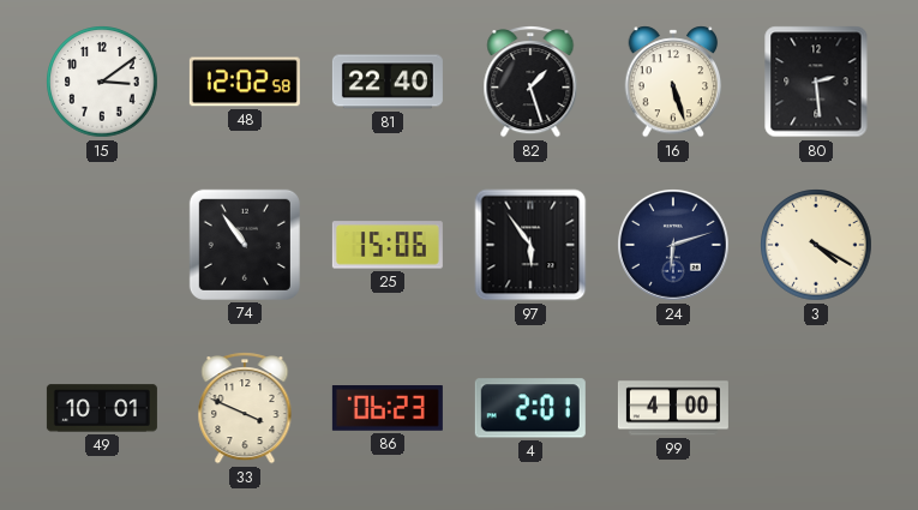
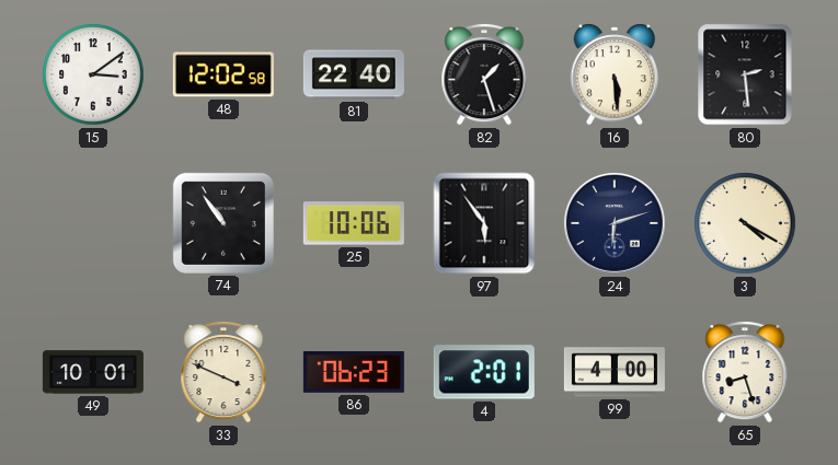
16: 5:27 -> 5:29 (615, 74)
25: 15:06 -> 10:06 (354, 223)
65: none -> 8:27 (745, 372)
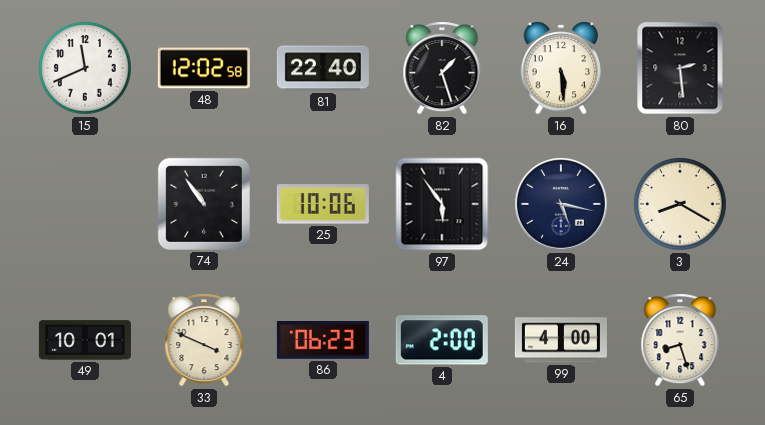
15: 3:09 -> 11:41 (85, 68)
24: 6:12 -> 5:17 (562, 205)
3: 4:20 -> 8:20 (680, 204)
4: 2:01 -> 2:00 (442, 340)
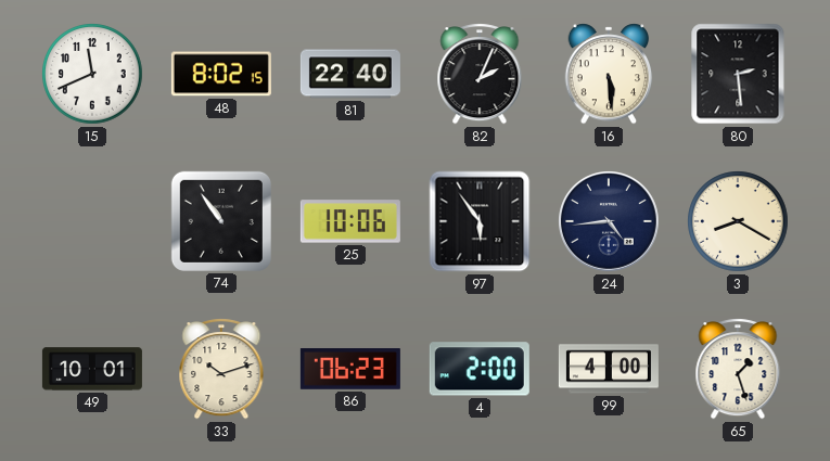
48: 12:02 -> 8:02 (221, 74)
82: 1:27 -> 2:04 (480, 74)
24: 5:17 -> 4:44 (610, 222)
33: 3:49 -> 10:12 (221, 369)
65: 8:27 -> 1:27 (738, 369)
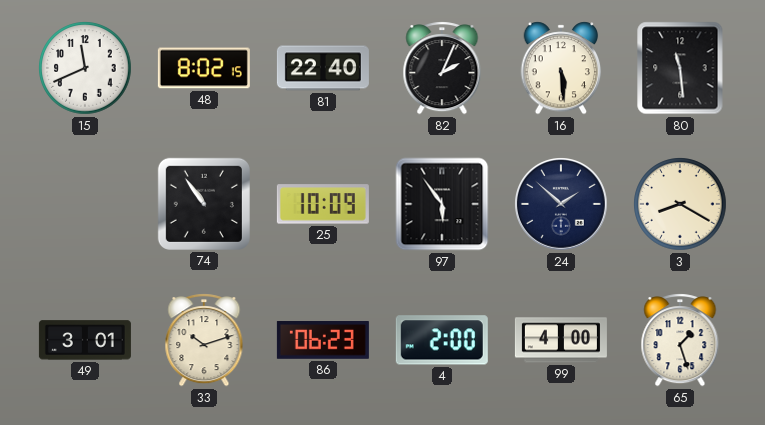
80: 2:29 -> 11:29 (680, 68)
25: 10:06 -> 10:09 (323, 204)
24: 4:44 -> 1:52 (562, 205)
49: 10:01 -> 3:01 (85, 340)
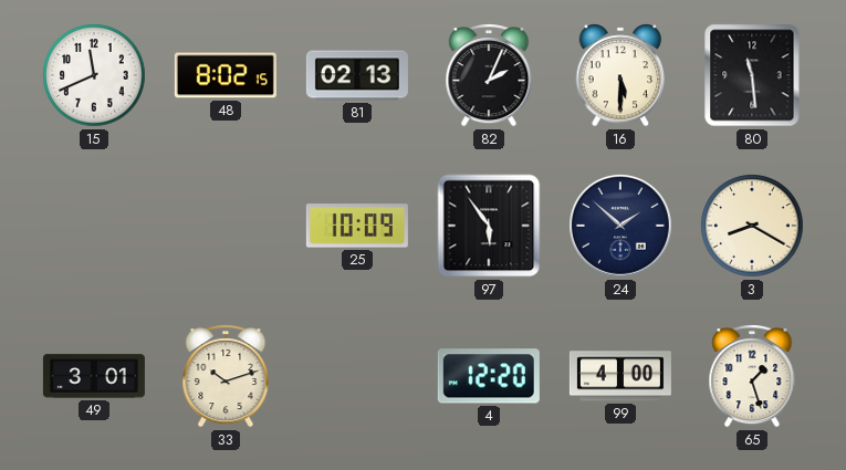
81: 22:40 -> 02:13 (357, 75)
16: 5:29 -> 5:30 (620, 75)
74: 10:54 -> none (204, 204)
86: 06:23 -> none (323, 341)
4: 2:00 -> 12:20 (489, 376)
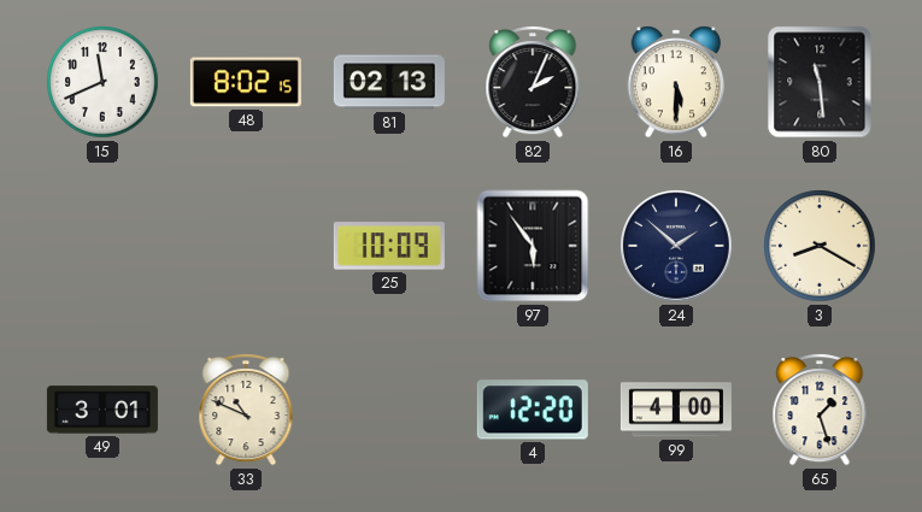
33: 10:12 -> 10:49 (246, 410)
